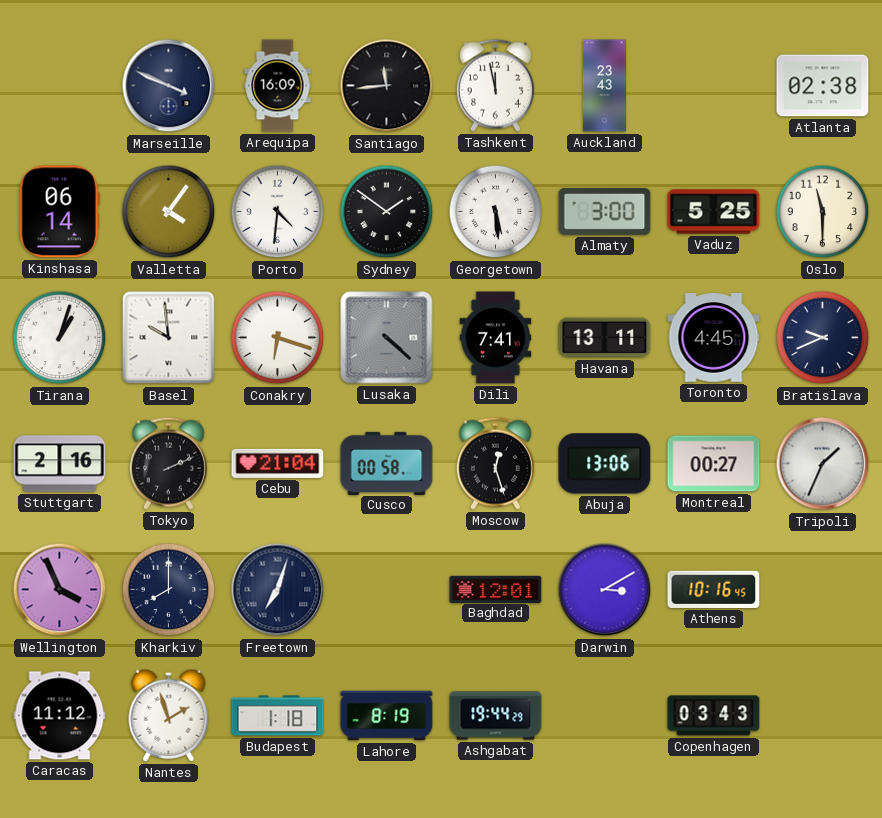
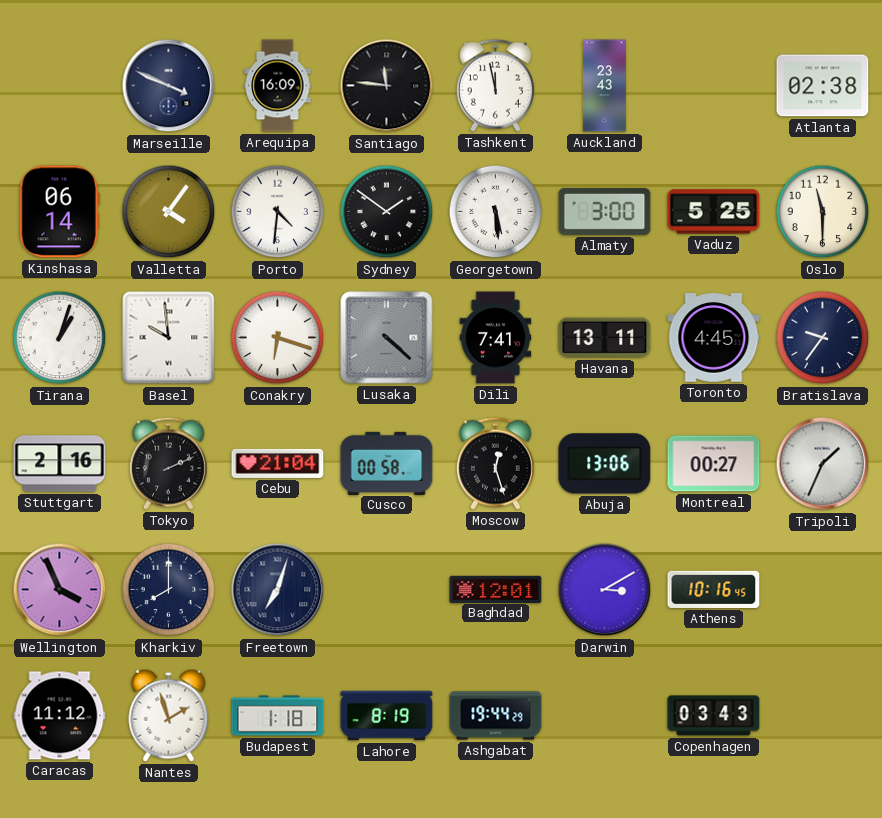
Santiago: 11:44 -> 11:46 (387, 86)
Bratislava: 9:41 -> 9:36 (823, 338)
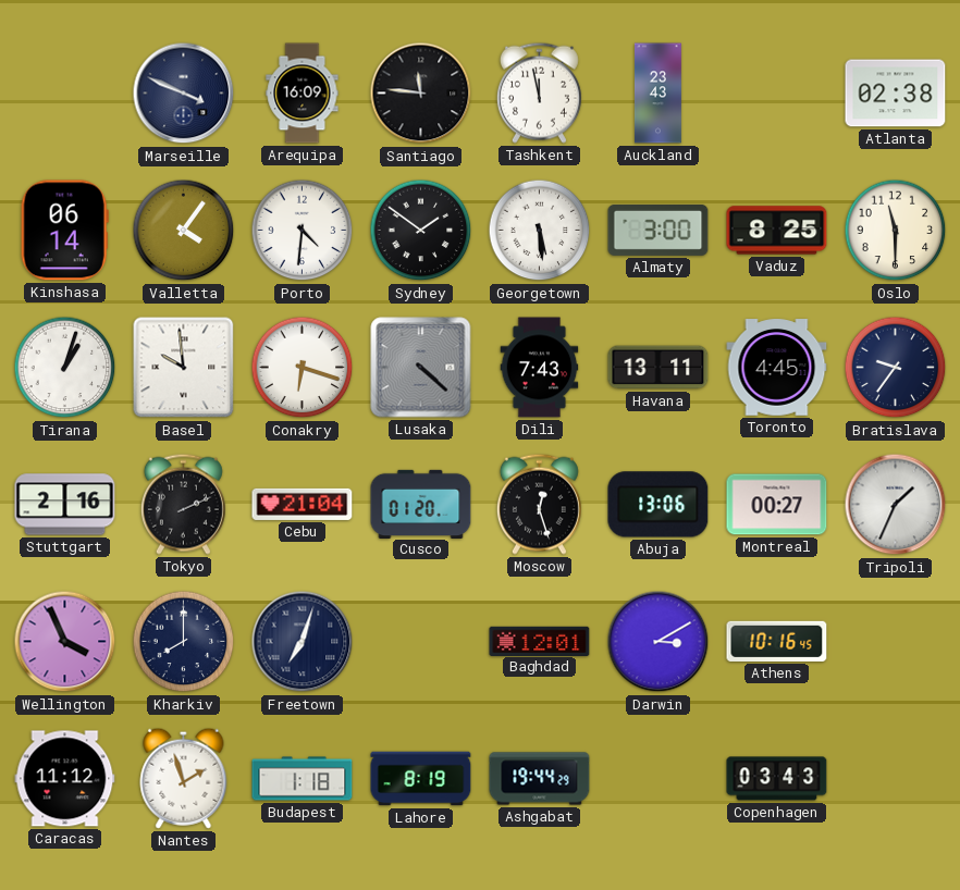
Vaduz: 5:25 -> 8:25 (777, 231)
Dili: 7:41 -> 7:43 (540, 368)
Cusco: 00:58 -> 01:20 (421, 504)
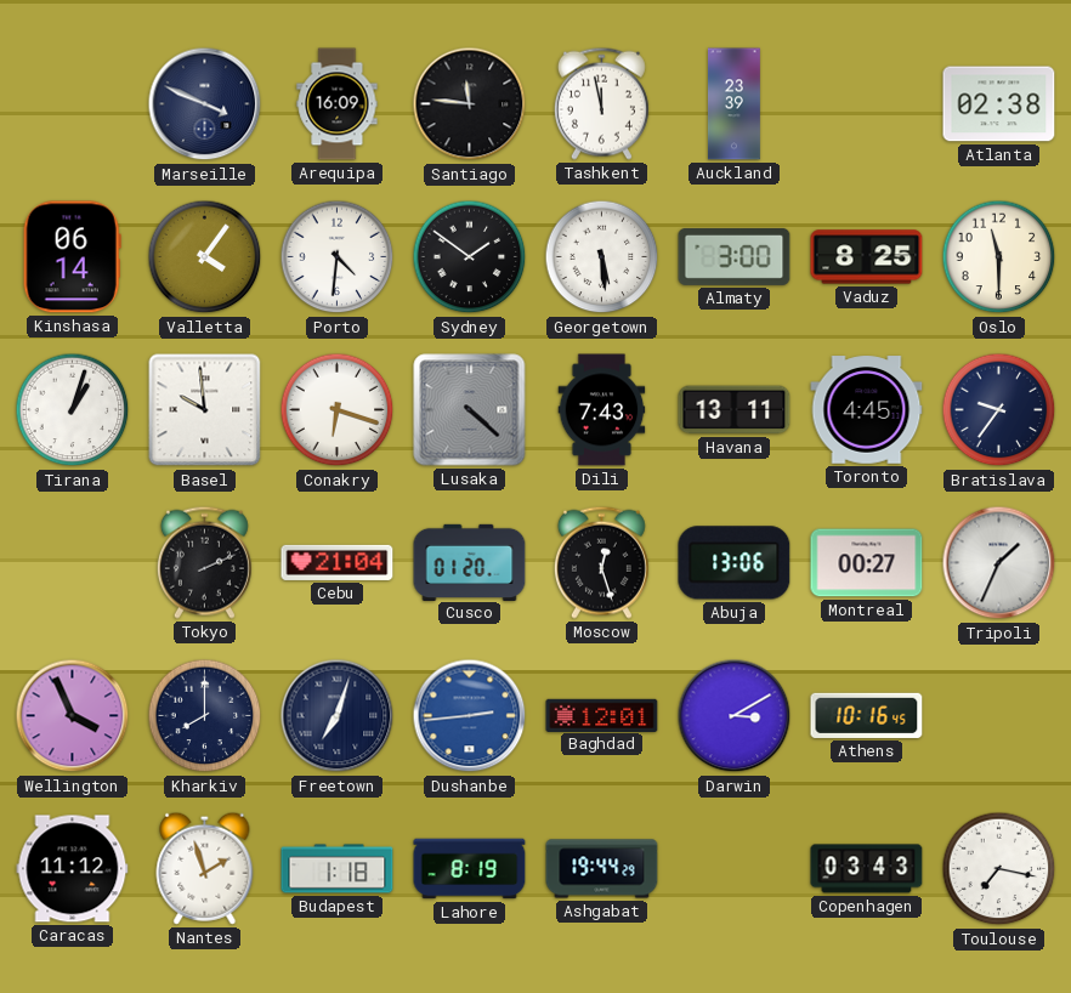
Auckland: 23:43 -> 23:39 (735, 104)
Stuttgart: 2:16 -> none (65, 505)
Dushanbe: none -> 2:44 (470, 716)
Toulouse: none -> 7:17 (999, 869)
